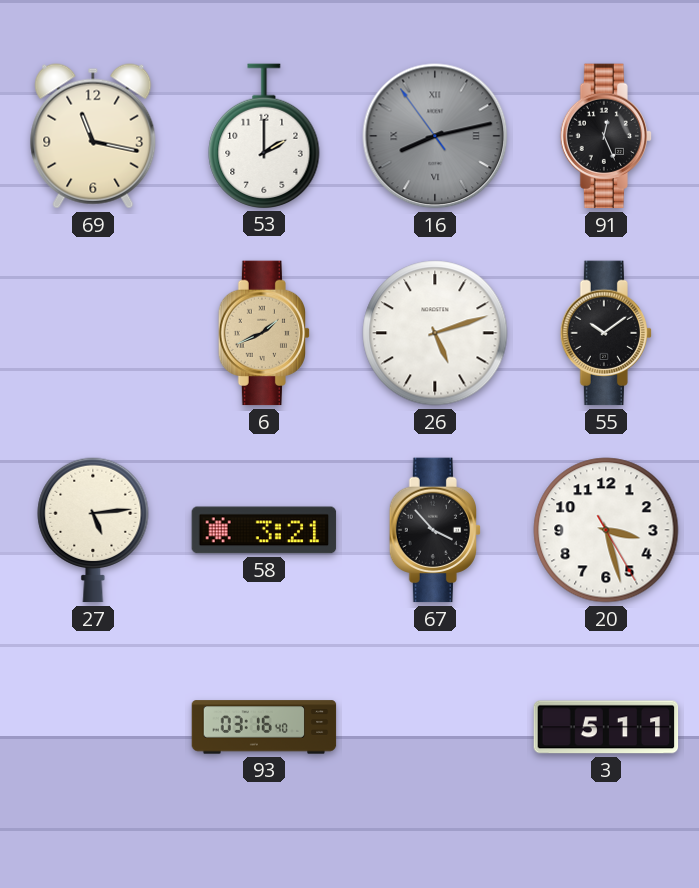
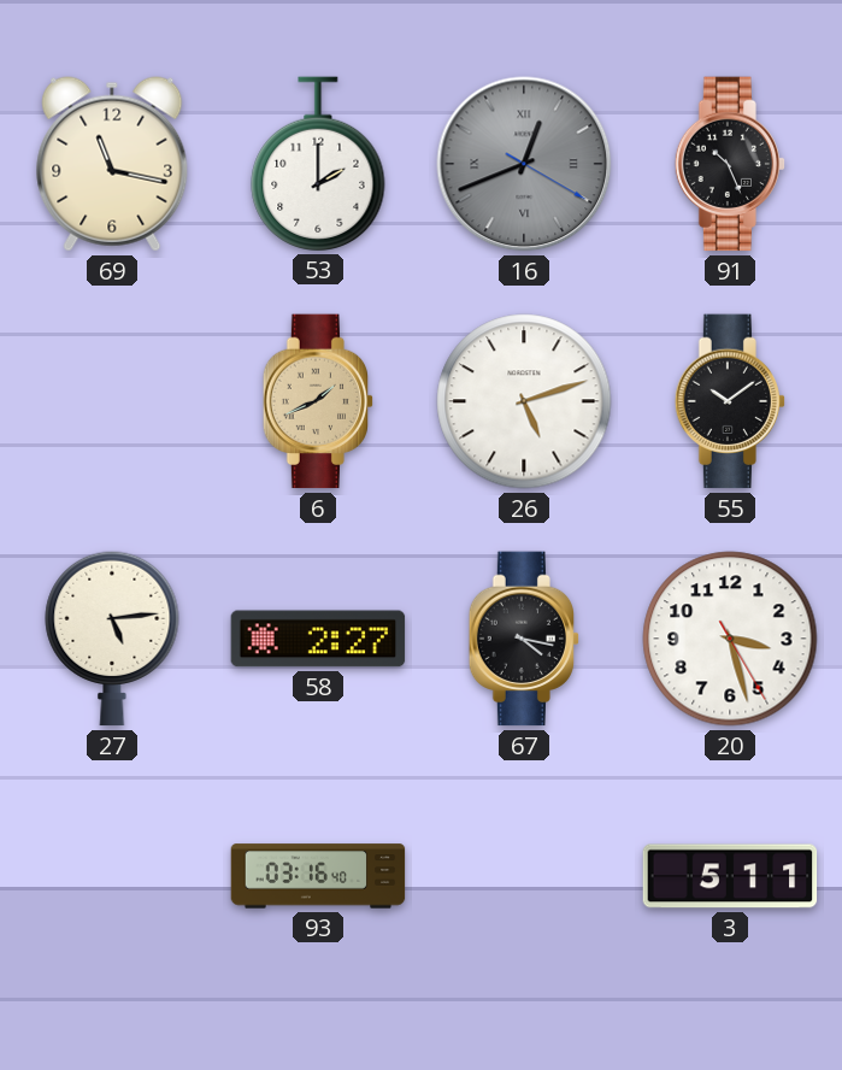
16: 8:12 -> 12:41 (524, 164)
91: 12:26 -> 10:26 (730, 164)
58: 3:21 -> 2:27 (318, 639)
67: 3:53 -> 4:17 (524, 639)
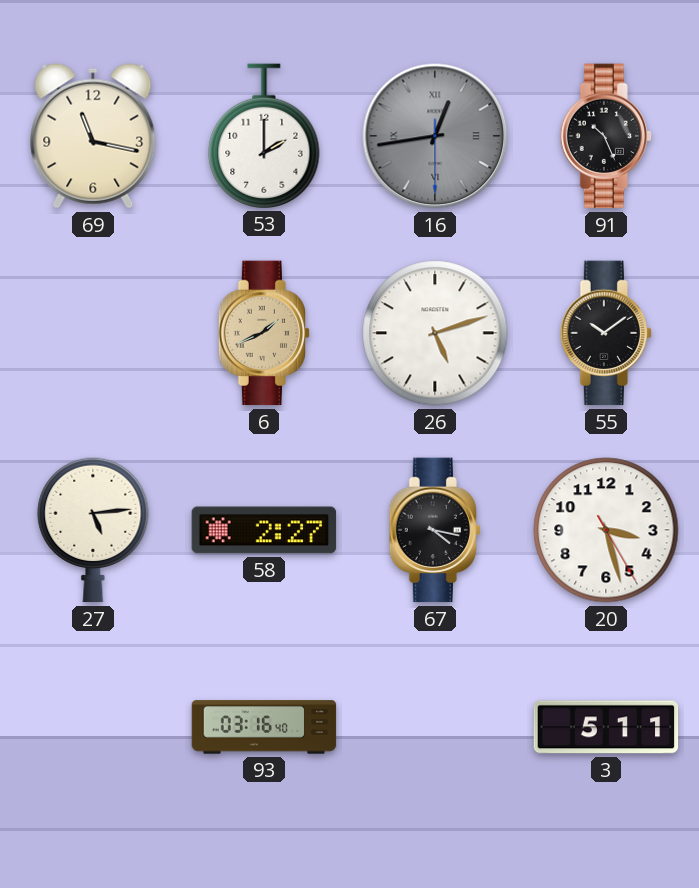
16: 12:41 -> 12:43 (435, 136)
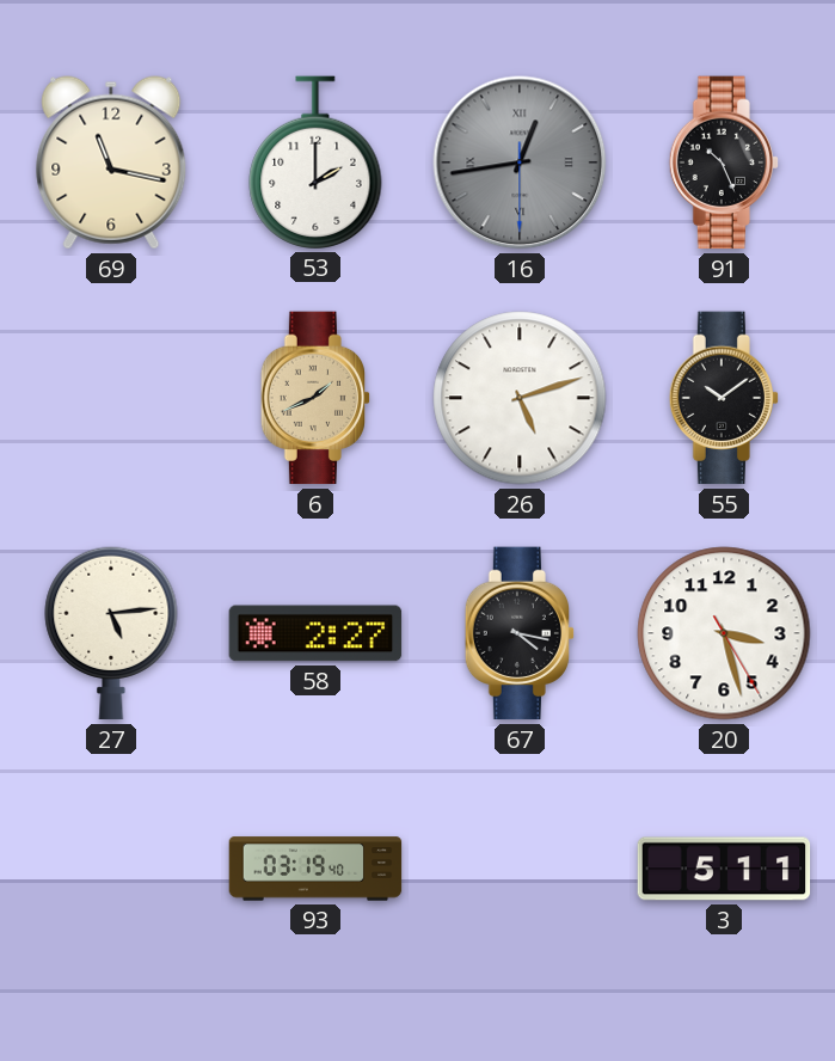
93: 03:16 -> 03:19 (315, 869)
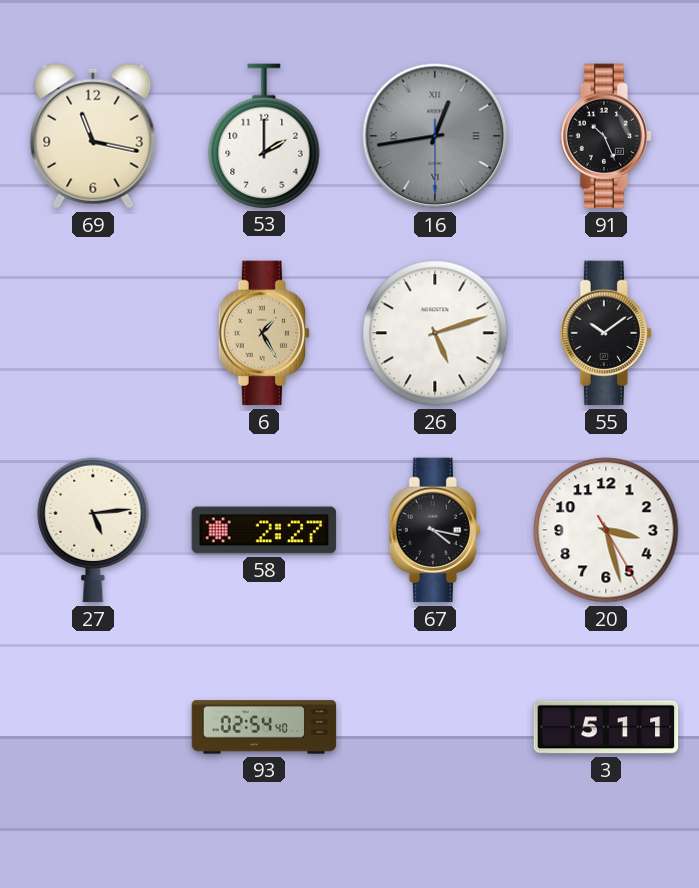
6: 1:41 -> 1:25 (264, 333)
93: 03:19 -> 02:54 (264, 727)
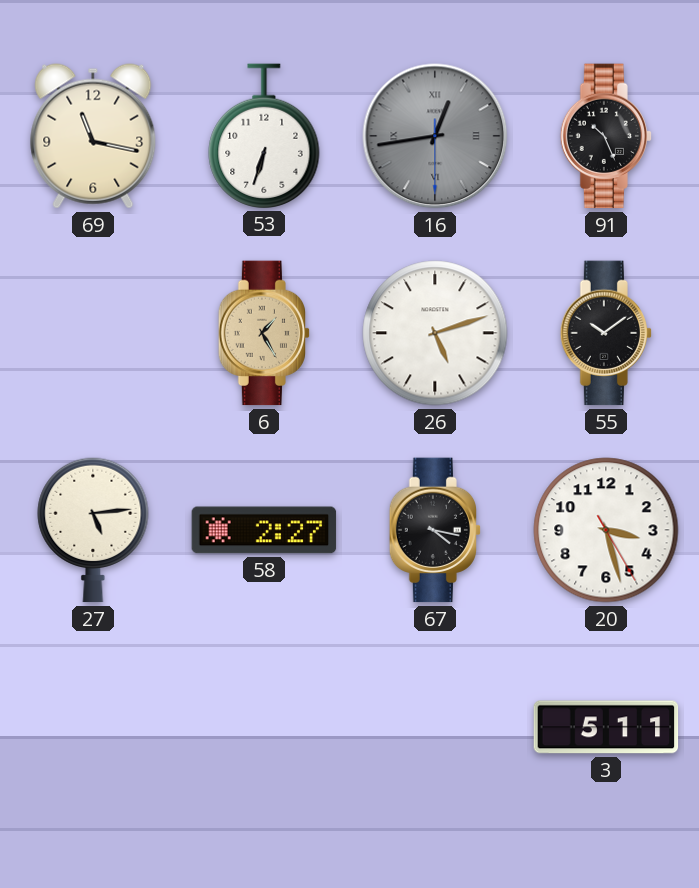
53: 2:00 -> 6:33 (264, 136)
93: 02:54 -> none (264, 727)
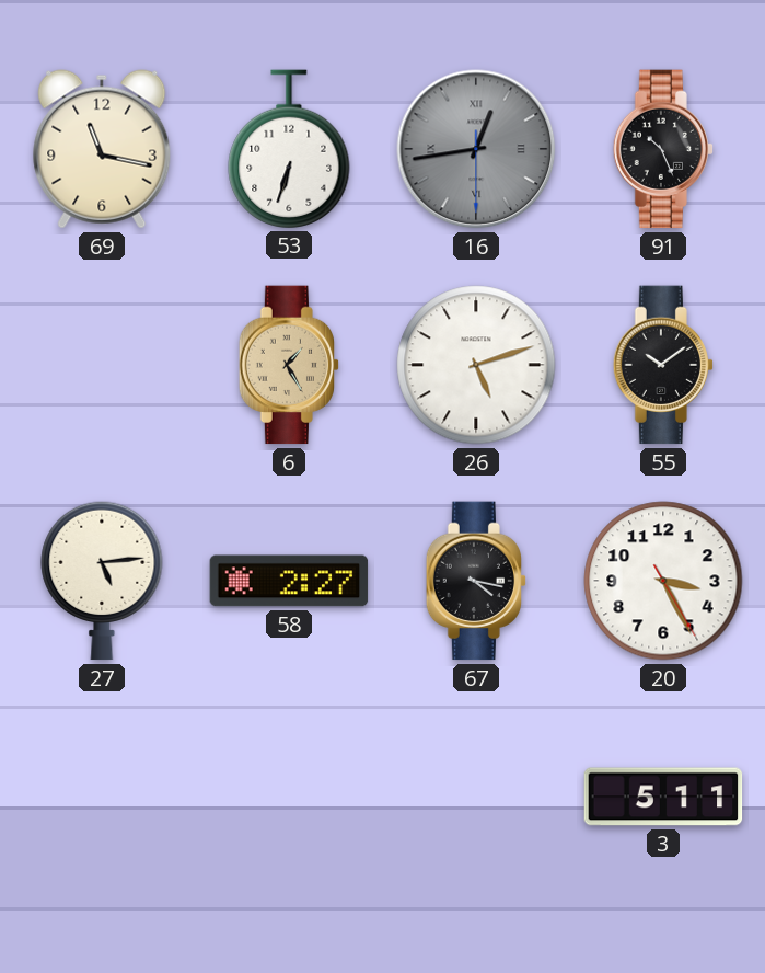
20: 3:27 -> 3:25 (663, 581)
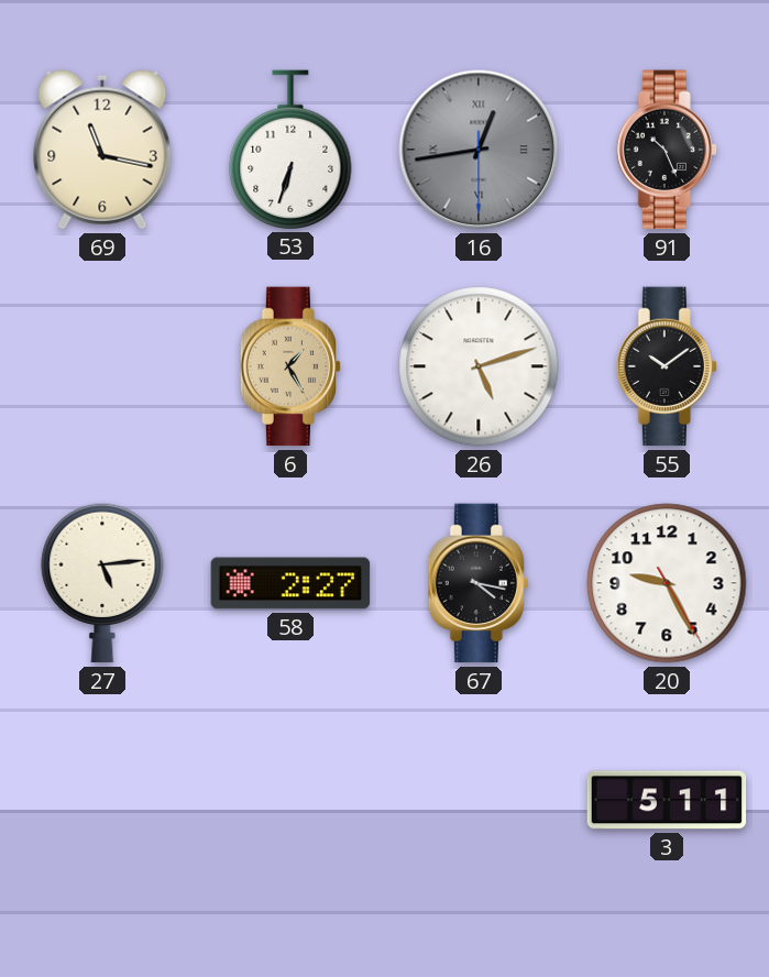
20: 3:25 -> 9:25 (667, 583)
